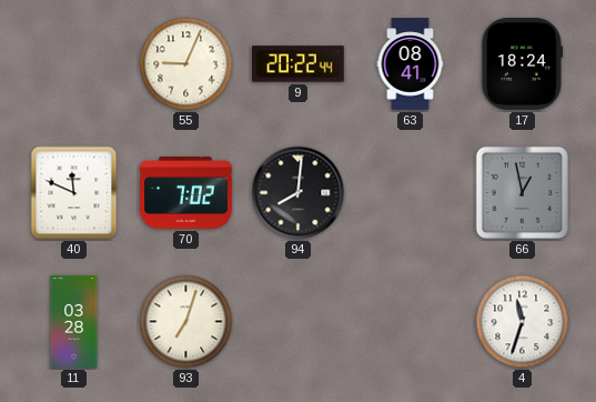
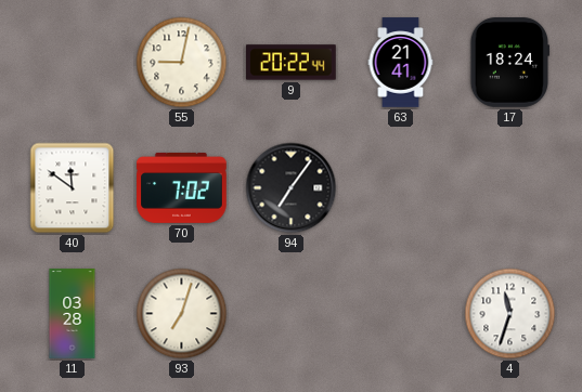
55: 9:04 -> 9:02 (182, 63)
63: 08:41 -> 21:41 (401, 63)
40: 11:49 -> 11:51 (73, 188)
94: 8:01 -> 7:06 (292, 188)
66: 12:58 -> none (522, 192)
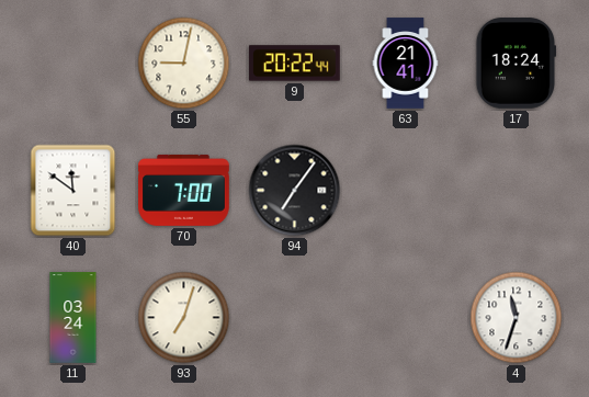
70: 7:02 -> 7:00 (184, 190)
11: 03:28 -> 03:24 (73, 318)
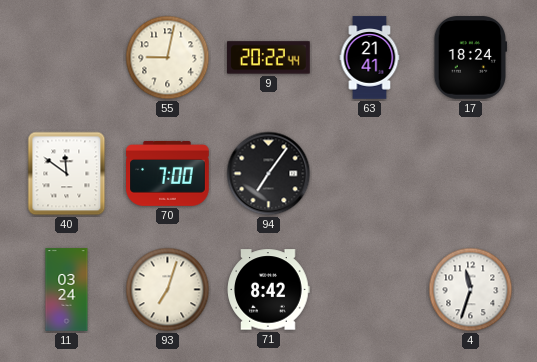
71: none -> 8:42 (268, 290)
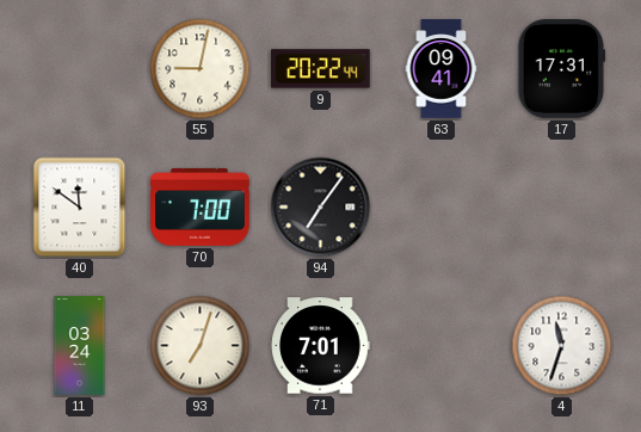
63: 21:41 -> 09:41 (442, 69)
17: 18:24 -> 17:31 (562, 69)
71: 8:42 -> 7:01 (320, 346)
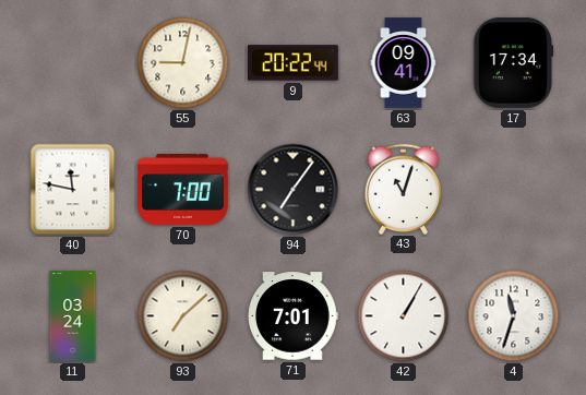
17: 17:31 -> 17:34 (514, 63)
40: 11:51 -> 11:47 (73, 190)
43: none -> 11:03 (404, 189)
93: 7:03 -> 7:08 (183, 316)
42: none -> 1:05 (404, 316)
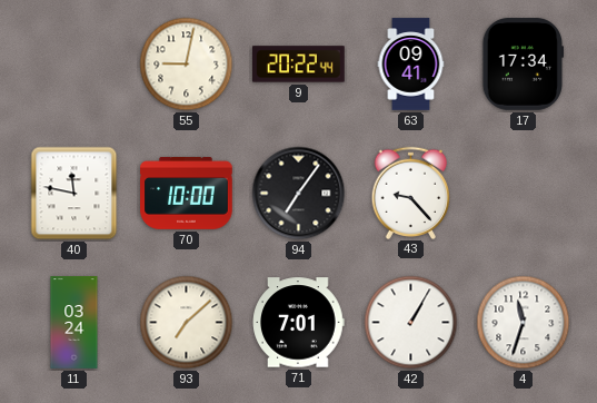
70: 7:00 -> 10:00 (187, 193)
43: 11:03 -> 9:23 (411, 193)
